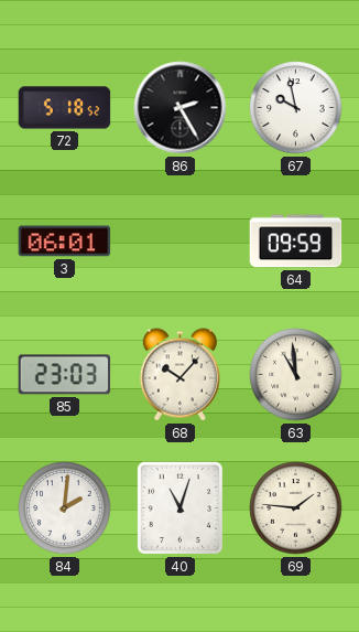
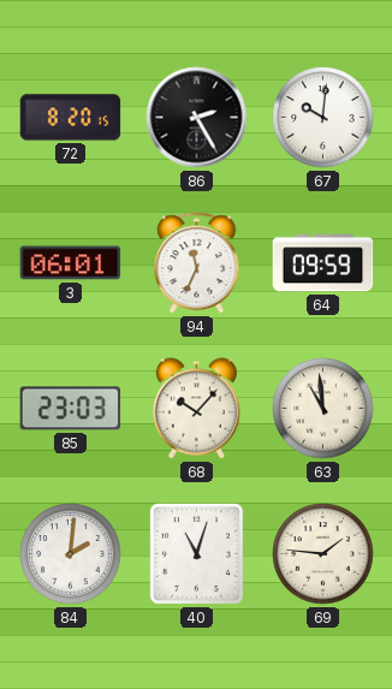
72: 5:18 -> 8:20 (71, 118)
67: 9:58 -> 10:01 (323, 118)
94: none -> 11:34 (197, 263)
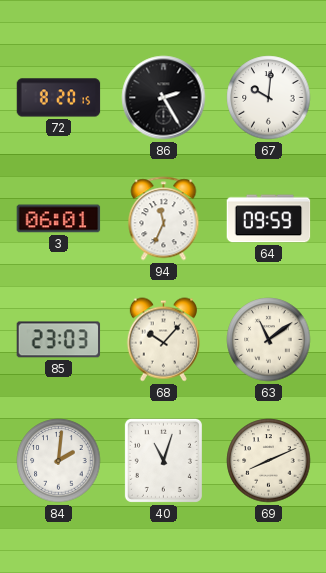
63: 10:59 -> 11:09 (269, 340)
69: 1:46 -> 8:11 (269, 461)
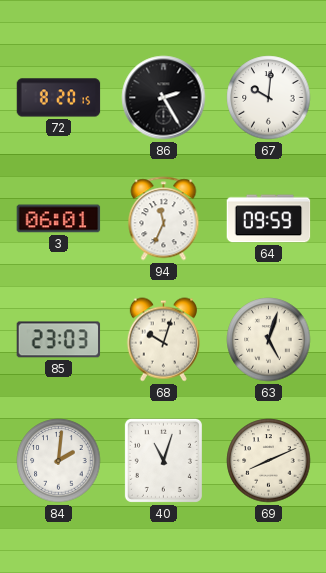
68: 10:07 -> 10:03 (163, 340)
63: 11:09 -> 5:03 (269, 340)
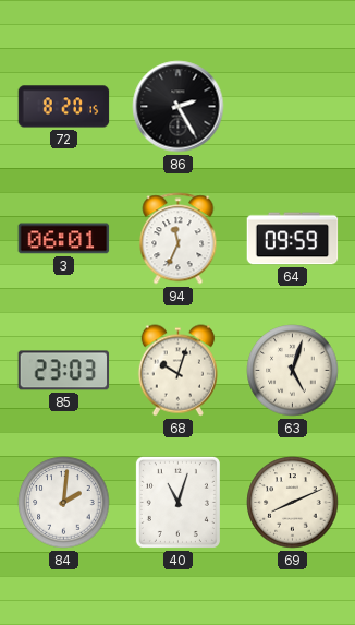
67: 10:01 -> none (269, 98)
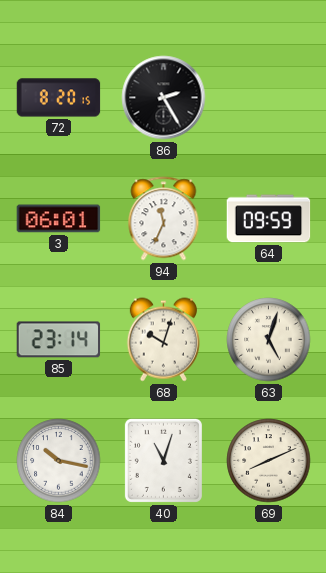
85: 23:03 -> 23:14 (59, 340)
84: 2:01 -> 10:17 (59, 461)
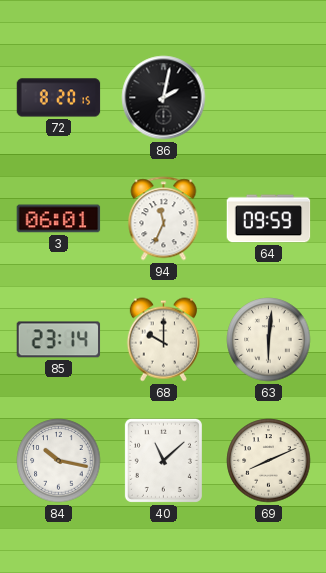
86: 2:25 -> 2:02 (164, 98)
68: 10:03 -> 10:00 (163, 340)
63: 5:03 -> 6:01 (269, 340)
40: 11:03 -> 11:08 (163, 460)
